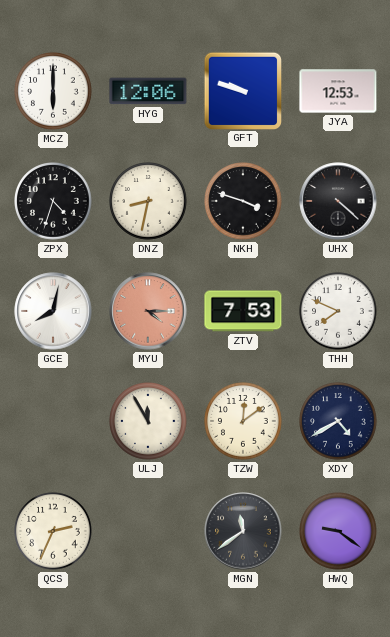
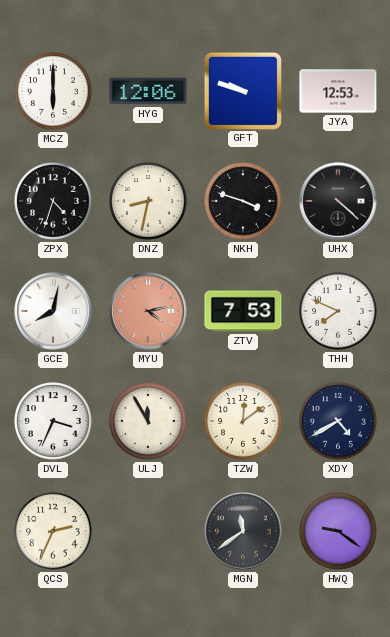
MYU: 4:15 -> 4:13 (148, 311)
DVL: none -> 3:34 (53, 421)
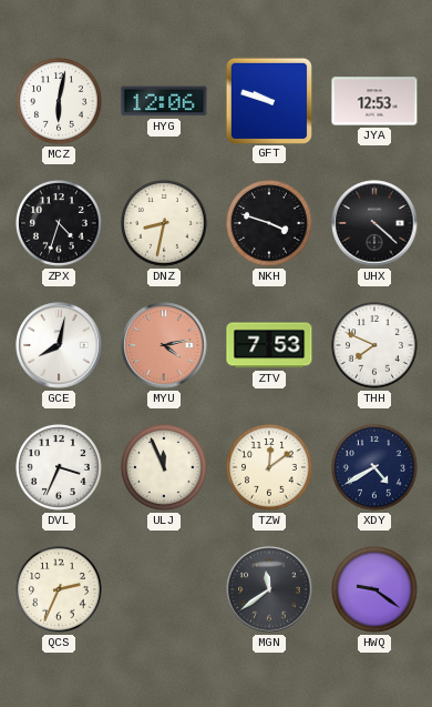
MCZ: 6:00 -> 6:02 (59, 101)
ULJ: 11:55 -> 11:56 (164, 467)
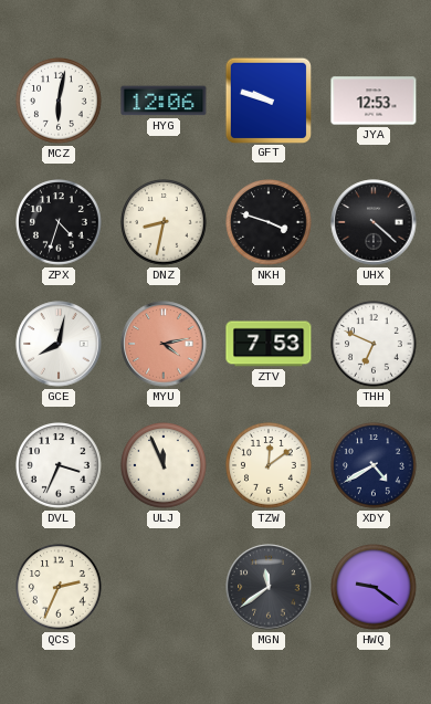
THH: 7:49 -> 6:49 (374, 344)
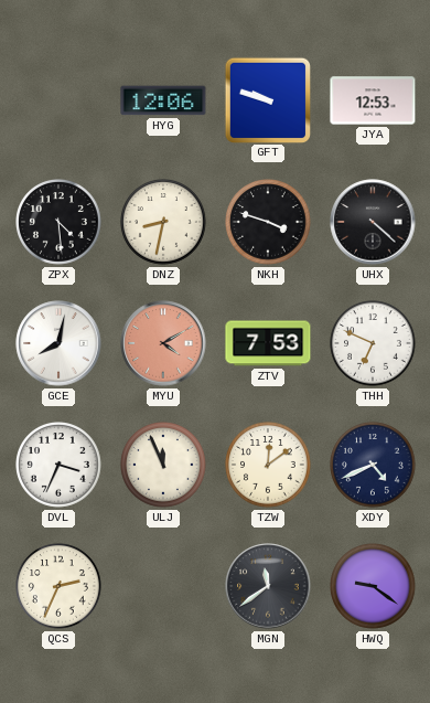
MCZ: 6:02 -> none (59, 101)
ZPX: 4:33 -> 4:29 (58, 222)
MYU: 4:13 -> 4:10 (163, 343)
XDY: 4:40 -> 4:41 (373, 465)
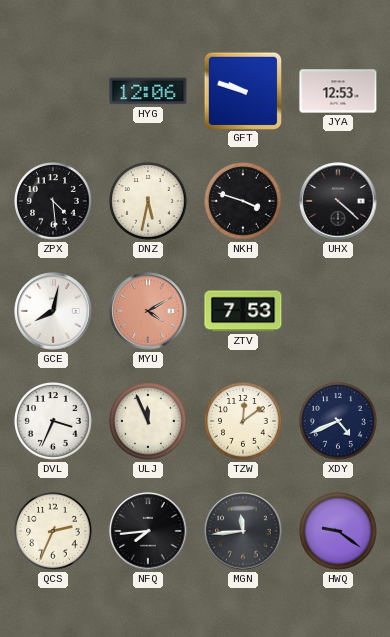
DNZ: 8:32 -> 5:32 (148, 201)
THH: 6:49 -> none (373, 343)
NFQ: none -> 7:44 (148, 531)
MGN: 11:39 -> 11:44 (243, 531)
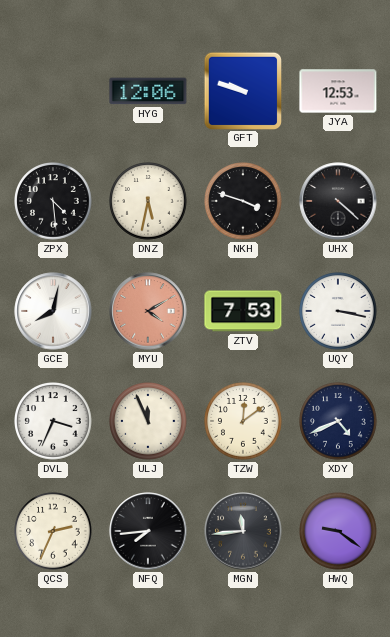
UQY: none -> 3:17 (338, 311)
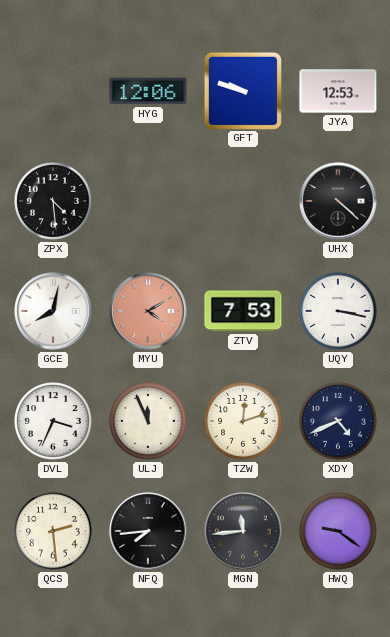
DNZ: 5:32 -> none (148, 201)
NKH: 3:48 -> none (243, 201)
TZW: 12:09 -> 12:12 (243, 421)
QCS: 2:34 -> 2:29 (53, 531)
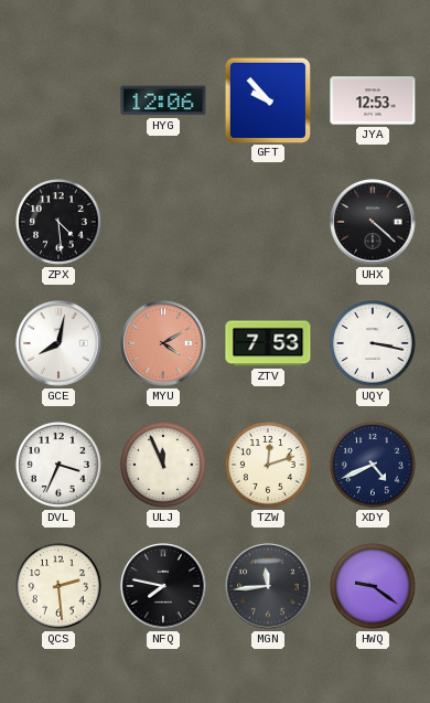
GFT: 9:48 -> 9:53 (267, 99)
NFQ: 7:44 -> 7:47 (163, 586)
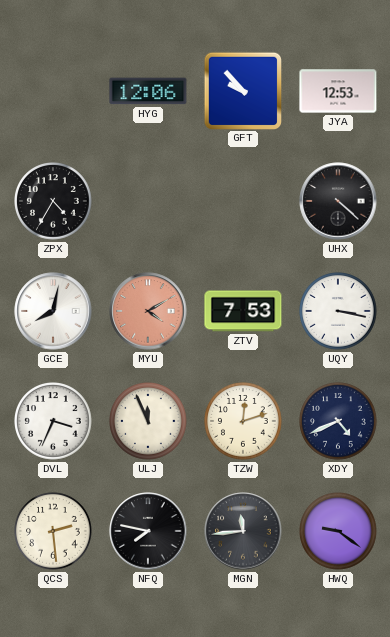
ZPX: 4:29 -> 4:35 (53, 201)
